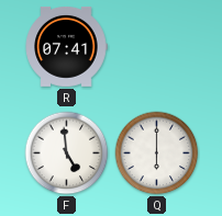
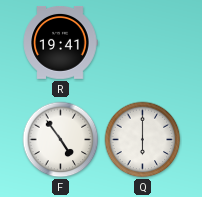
R: 07:41 -> 19:41 (60, 43)
F: 4:59 -> 4:54 (61, 140)
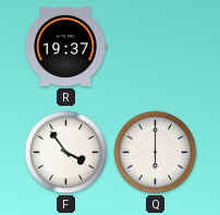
R: 19:41 -> 19:37 (65, 47)
F: 4:54 -> 3:54 (66, 153)
